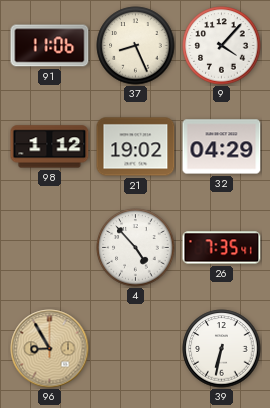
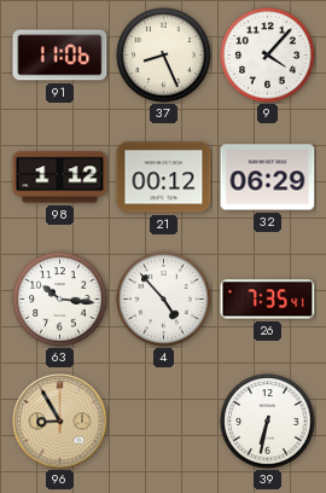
21: 19:02 -> 00:12 (164, 178)
32: 04:29 -> 06:29 (268, 178)
63: none -> 10:16 (60, 300)
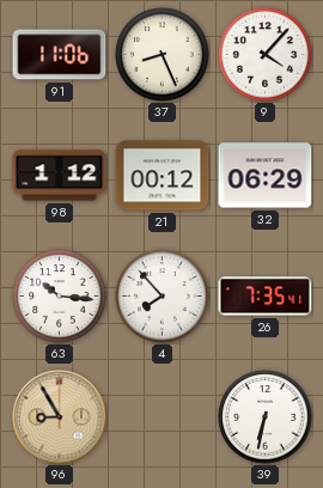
4: 4:53 -> 7:53 (163, 297)
